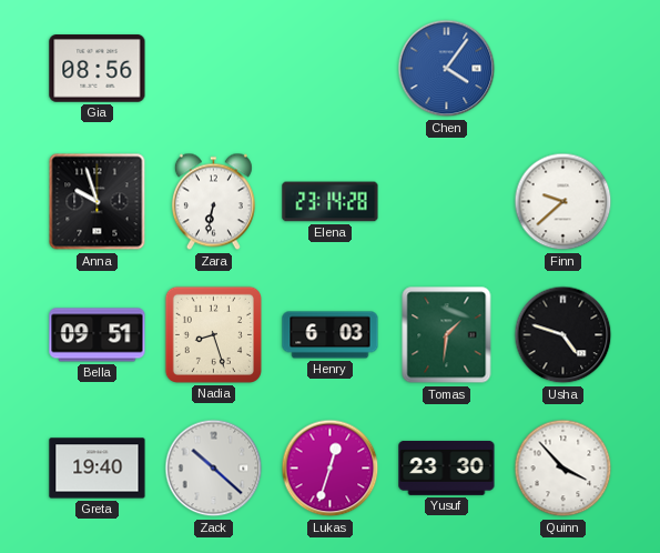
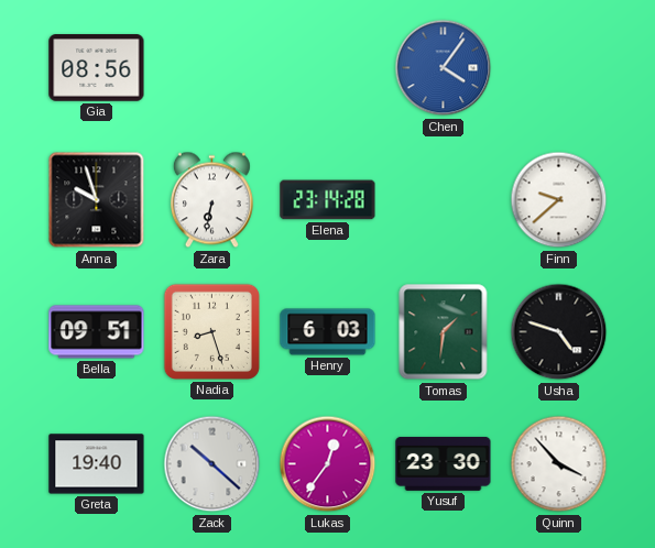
Lukas: 12:33 -> 12:36 (328, 464)
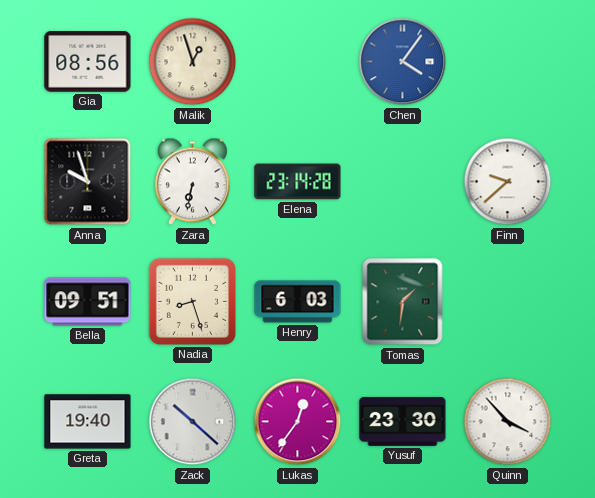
Malik: none -> 12:57 (193, 62)
Usha: 4:48 -> none (559, 332)
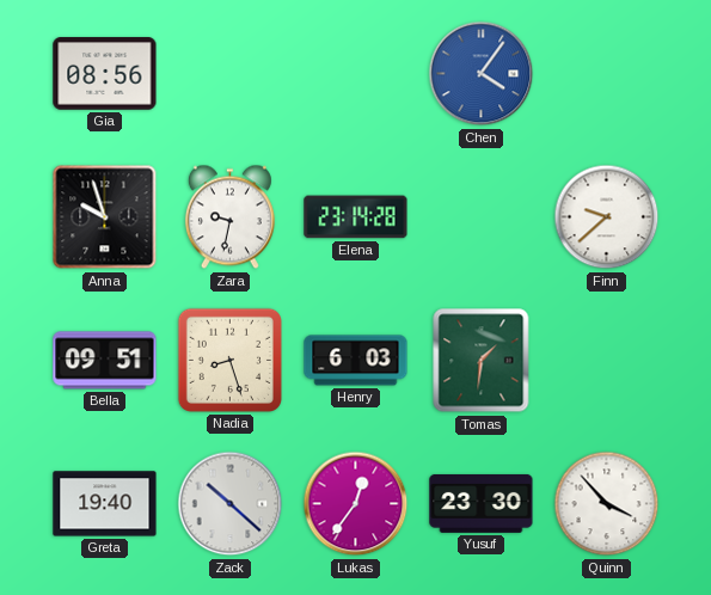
Malik: 12:57 -> none (193, 62)
Zara: 6:32 -> 9:32 (229, 217)
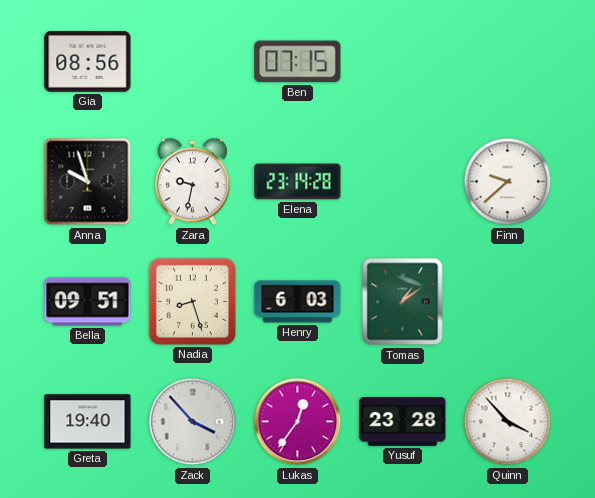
Ben: none -> 07:15 (298, 62)
Chen: 4:06 -> none (482, 74)
Tomas: 1:31 -> 1:09 (403, 302)
Zack: 10:22 -> 3:53 (193, 422)
Yusuf: 23:30 -> 23:28 (403, 421)
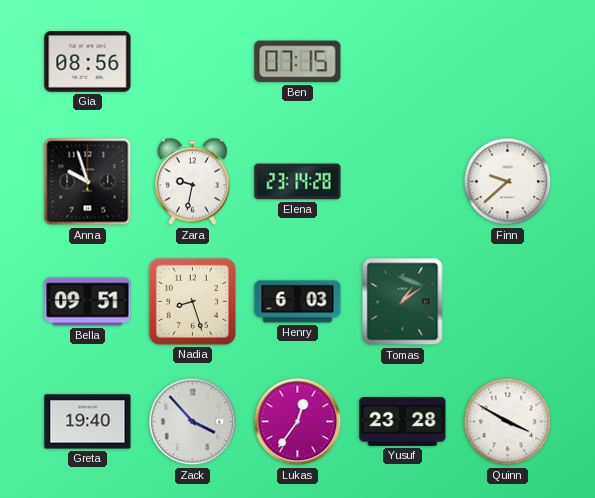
Quinn: 3:53 -> 3:50 (508, 422)
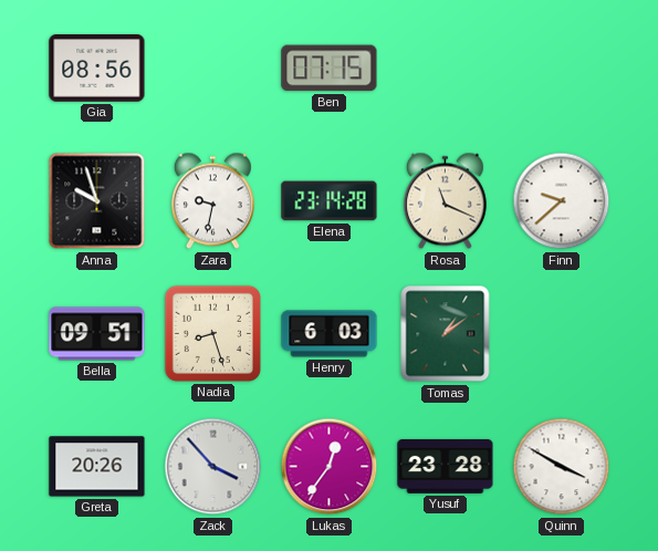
Rosa: none -> 11:19 (445, 201)
Greta: 19:40 -> 20:26 (97, 467)
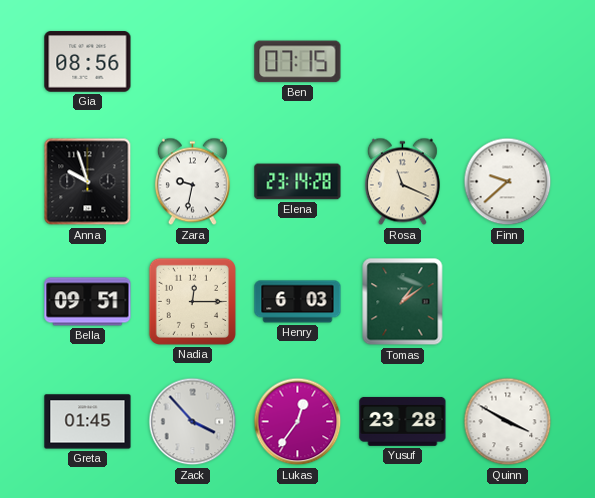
Nadia: 8:27 -> 12:15 (192, 301)
Greta: 20:26 -> 01:45 (88, 422)
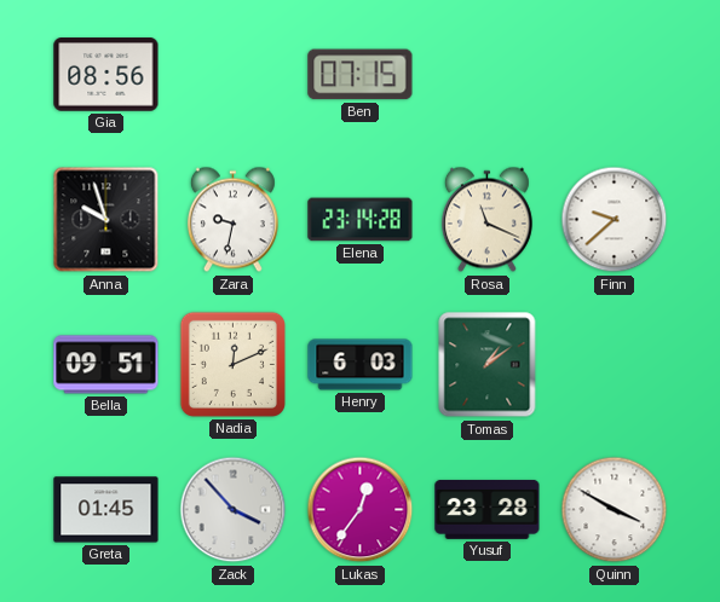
Nadia: 12:15 -> 12:11 (232, 364)
